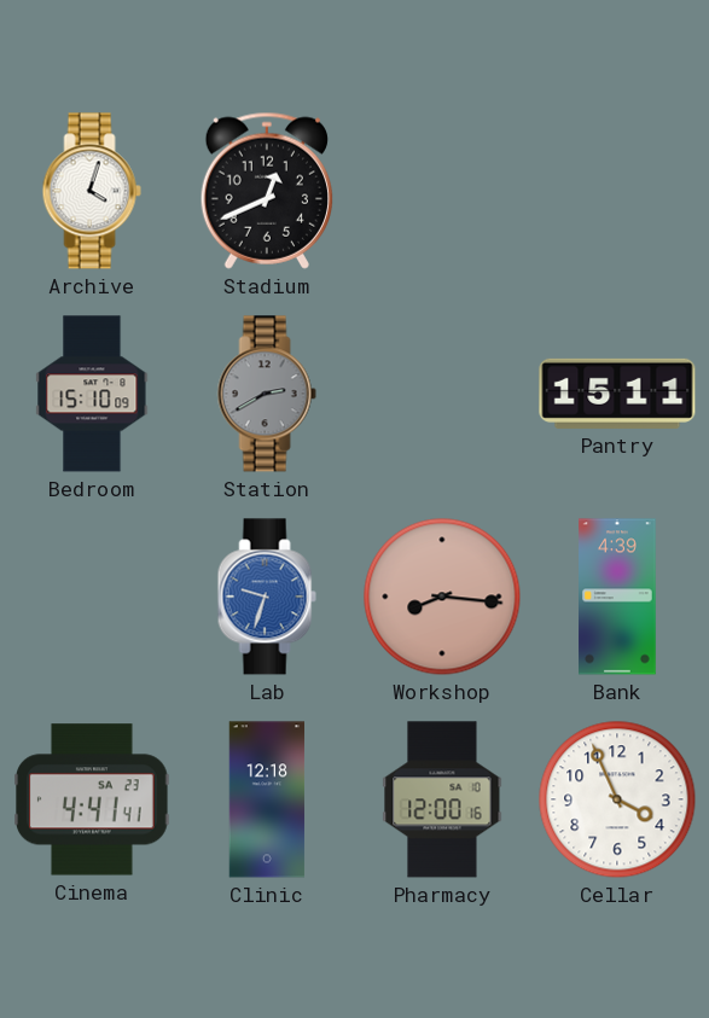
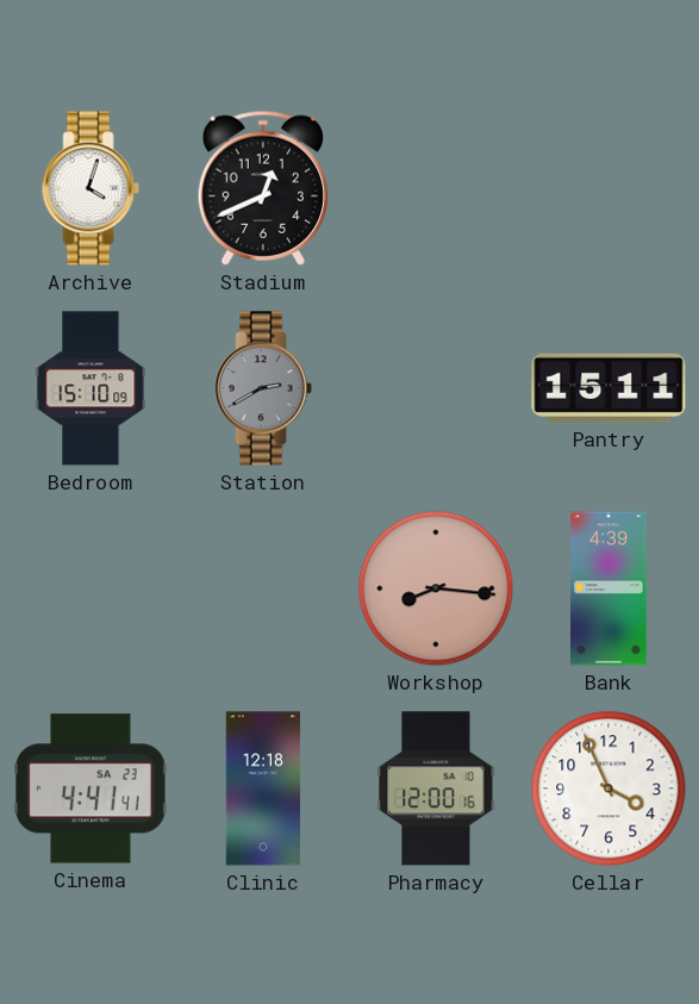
Lab: 9:33 -> none (267, 597)
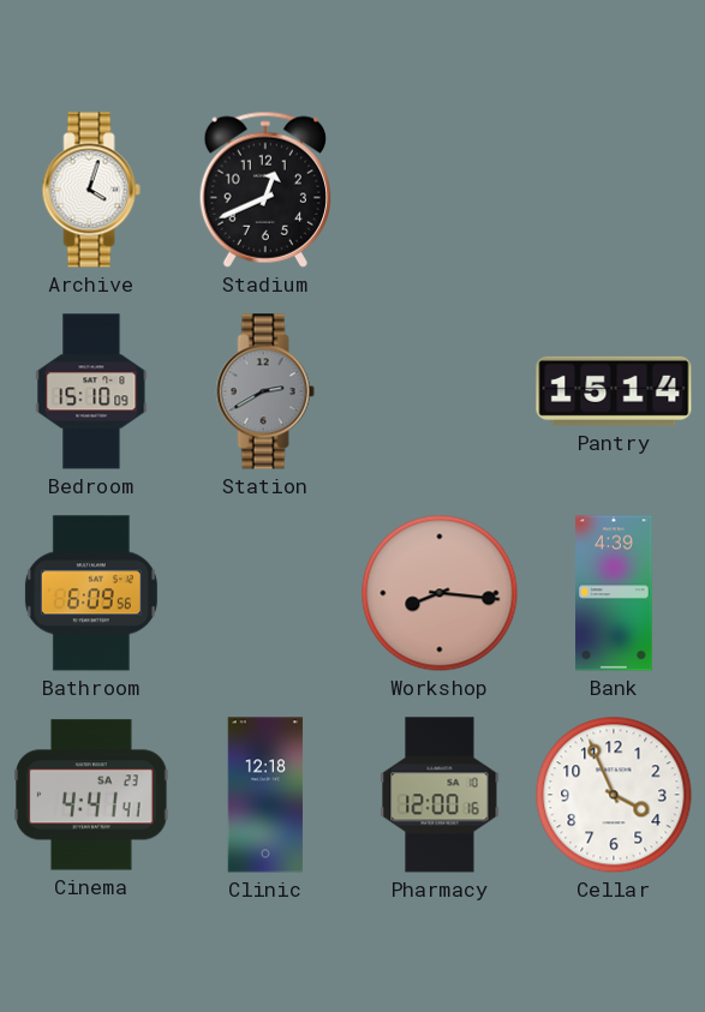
Pantry: 15:11 -> 15:14 (614, 391)
Bathroom: none -> 6:09 (91, 593)
